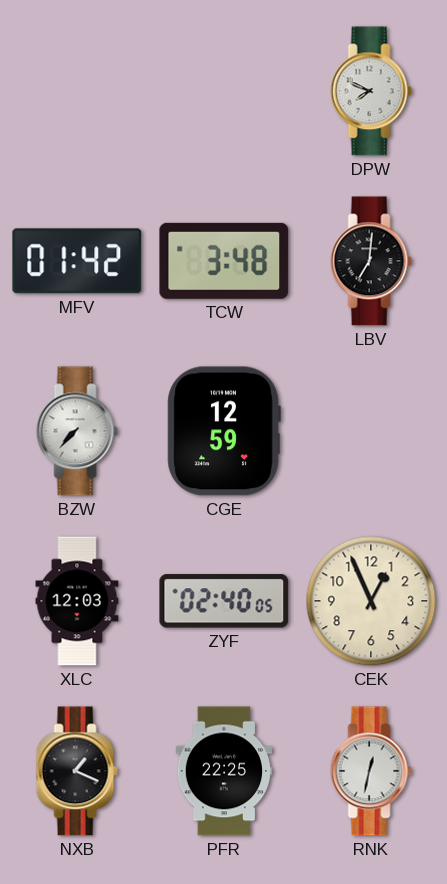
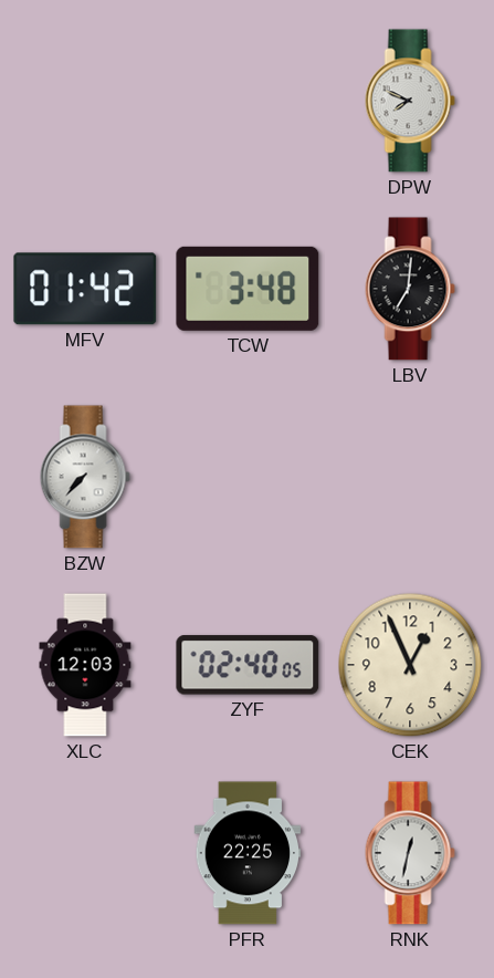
CGE: 12:59 -> none (224, 431)
NXB: 1:19 -> none (77, 771)
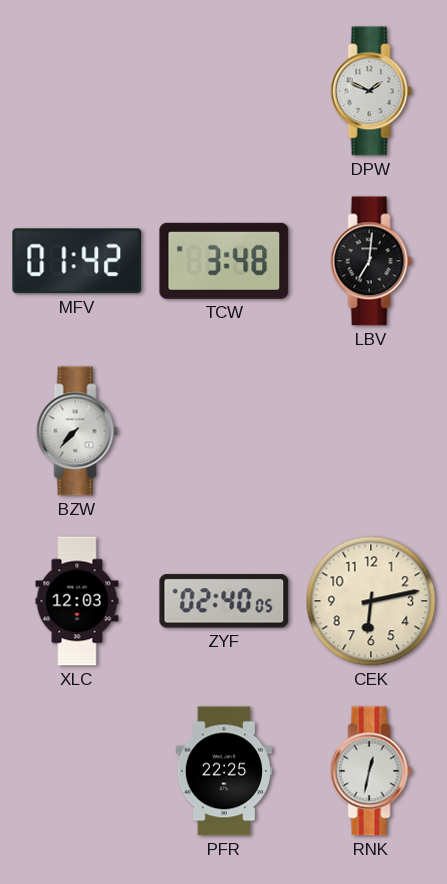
DPW: 7:49 -> 1:49 (371, 91)
CEK: 12:56 -> 6:13 (371, 601)
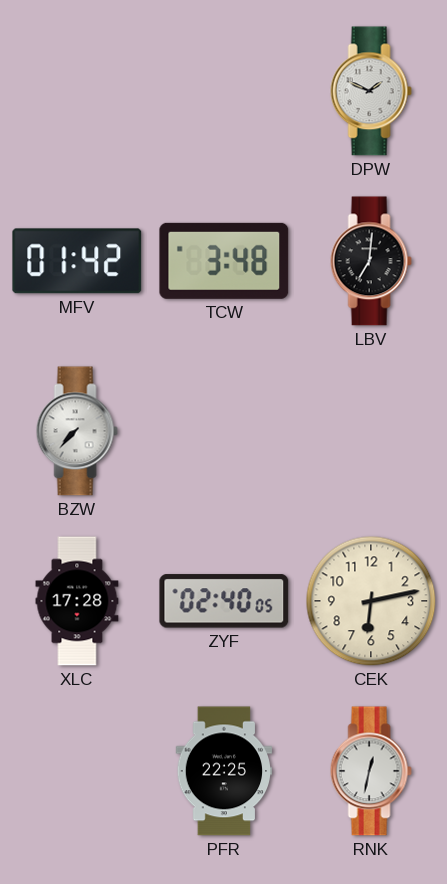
XLC: 12:03 -> 17:28 (77, 601)
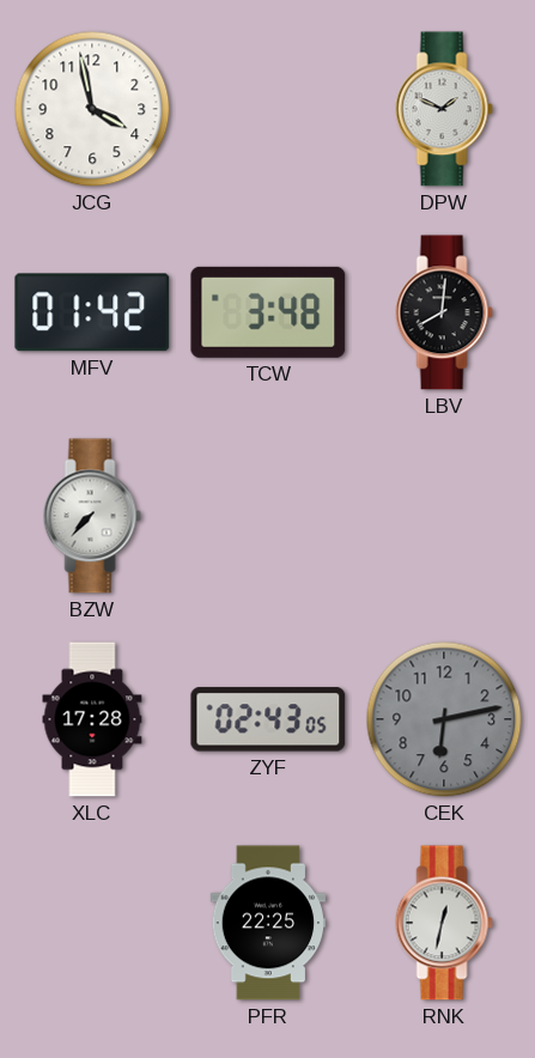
JCG: none -> 3:58 (92, 109)
LBV: 7:01 -> 8:01 (444, 312)
ZYF: 02:40 -> 02:43 (268, 719)
CEK dial: cream -> grey (444, 719)
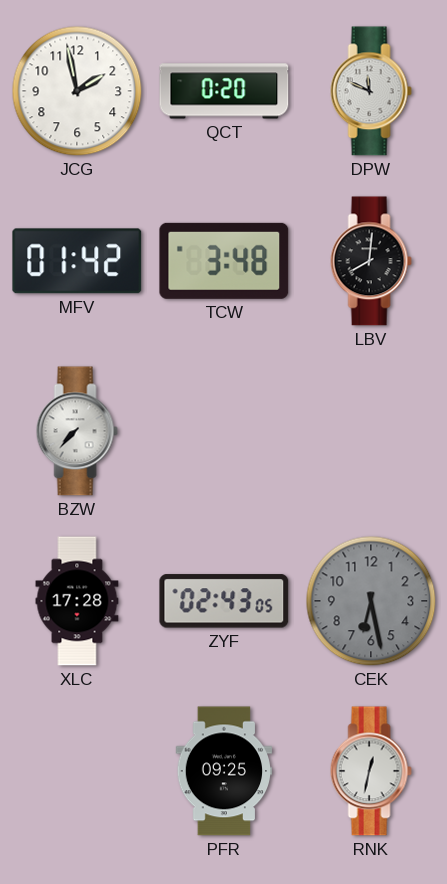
JCG: 3:58 -> 1:58 (77, 91)
QCT: none -> 0:20 (224, 91)
DPW: 1:49 -> 11:49 (371, 91)
CEK: 6:13 -> 6:28 (371, 601)
PFR: 22:25 -> 09:25 (224, 771)
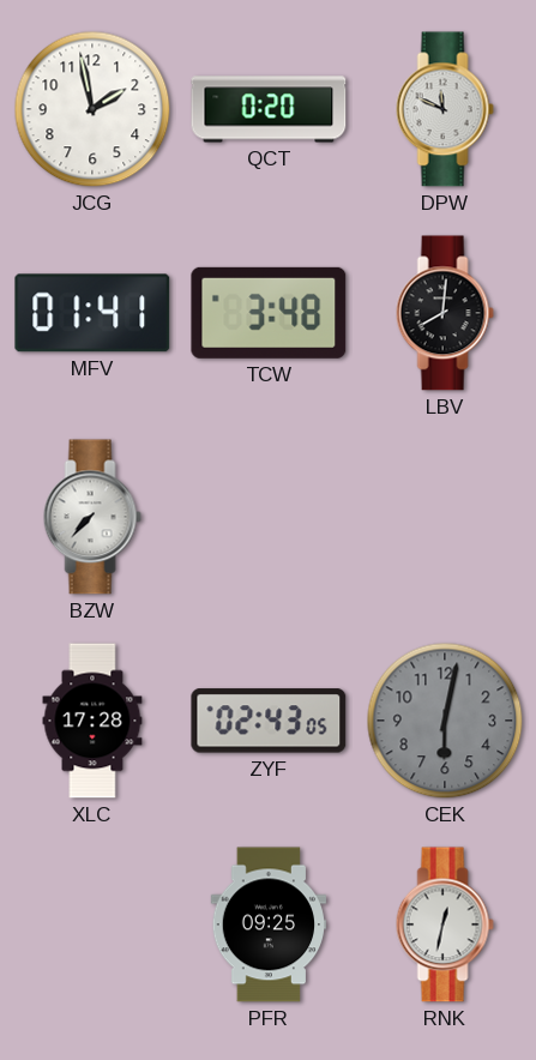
MFV: 01:42 -> 01:41 (92, 313)
CEK: 6:28 -> 6:02 (445, 721)
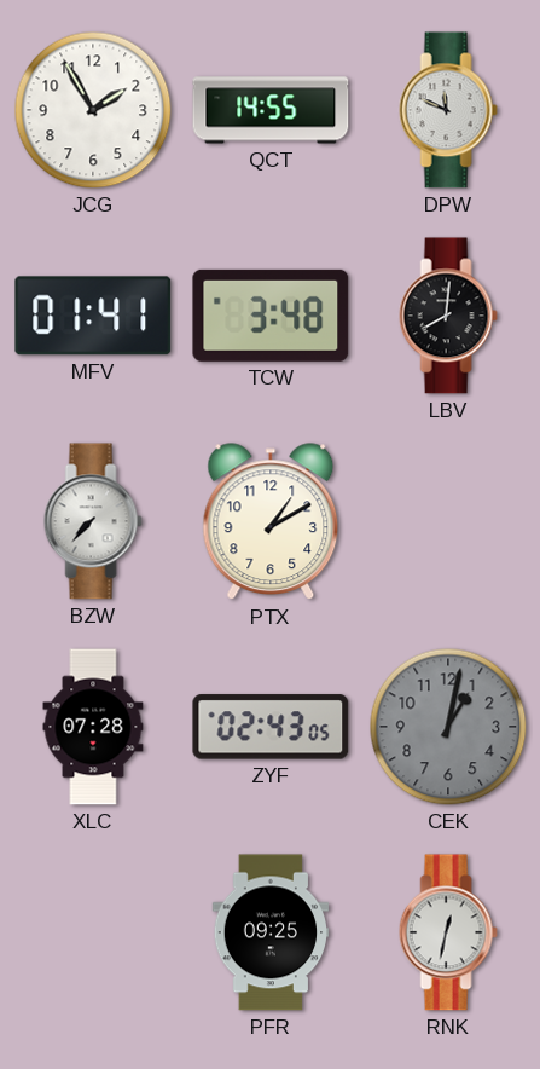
JCG: 1:58 -> 1:55 (93, 110)
QCT: 0:20 -> 14:55 (271, 110)
PTX: none -> 1:10 (271, 522)
XLC: 17:28 -> 07:28 (93, 727)
CEK: 6:02 -> 1:02 (448, 727)
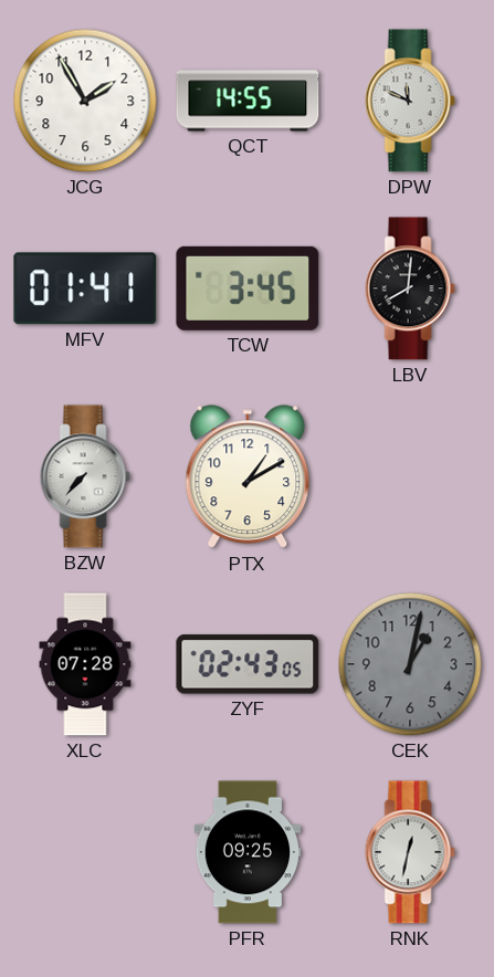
TCW: 3:48 -> 3:45 (248, 288)
